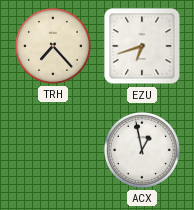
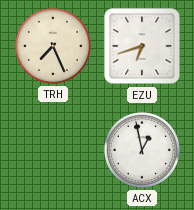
TRH: 7:23 -> 7:26 (53, 46)
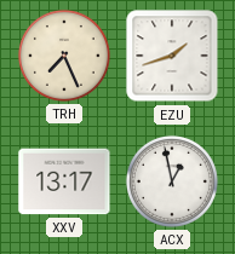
EZU: 6:42 -> 1:42 (172, 56)
XXV: none -> 13:17 (64, 181)
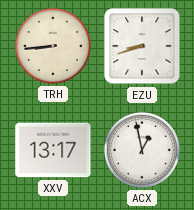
TRH: 7:26 -> 8:44 (53, 46)
EZU: 1:42 -> 8:42 (142, 46)
